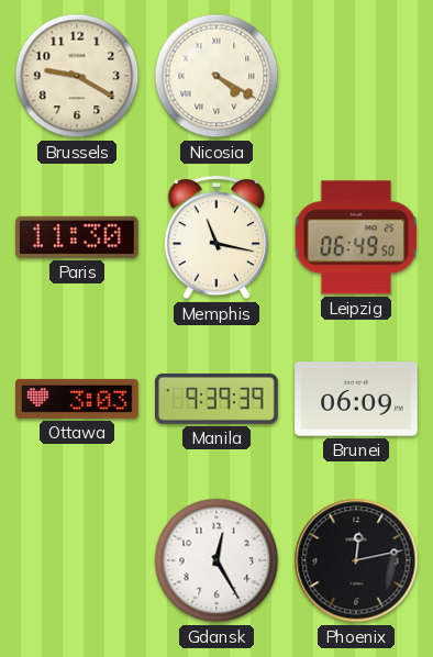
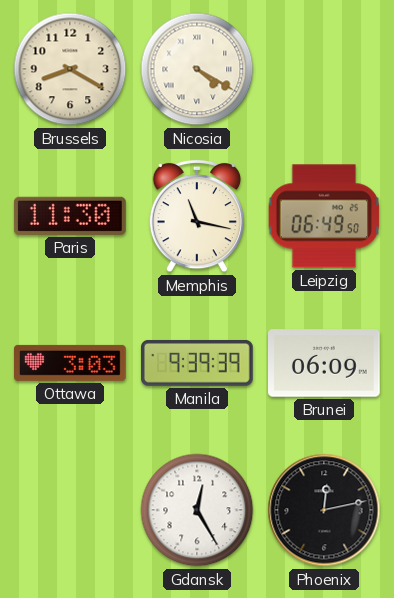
Brussels: 9:20 -> 8:20 (70, 69)
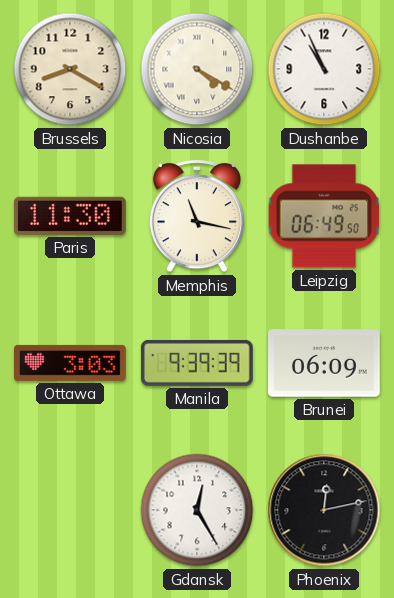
Dushanbe: none -> 10:56 (324, 69)
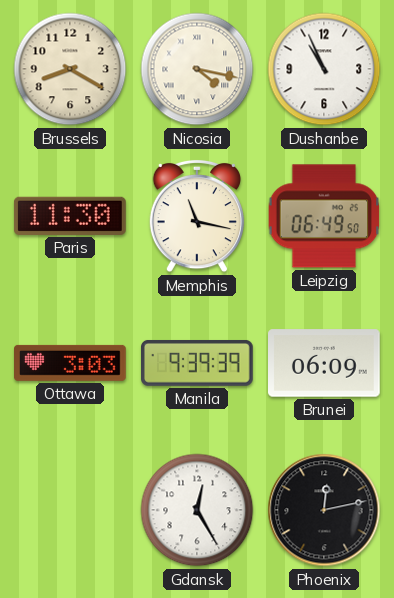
Nicosia: 4:20 -> 4:17 (197, 69)
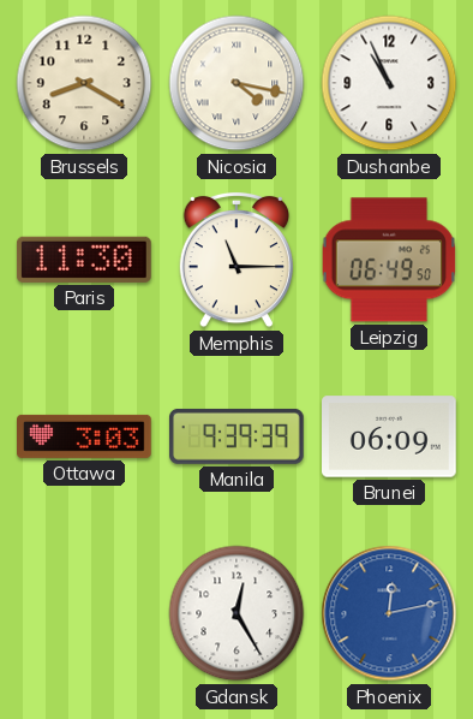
Memphis: 11:17 -> 11:15 (237, 260)
Phoenix dial: black -> blue (389, 613)
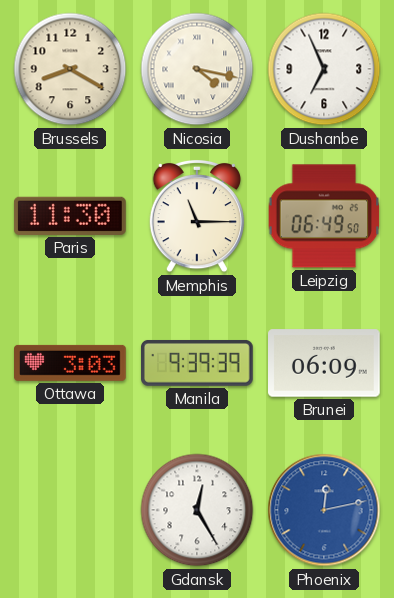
Dushanbe: 10:56 -> 6:56 (324, 69)
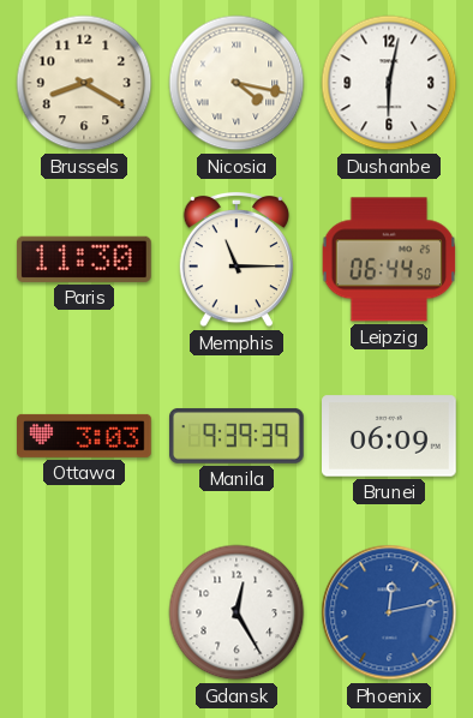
Dushanbe: 6:56 -> 6:02 (389, 83)
Leipzig: 06:49 -> 06:44 (389, 259)
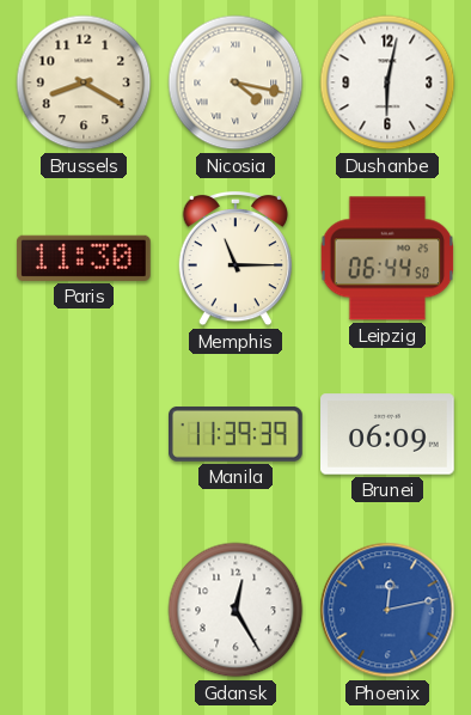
Ottawa: 3:03 -> none (85, 436)
Manila: 9:39 -> 11:39 (237, 434)
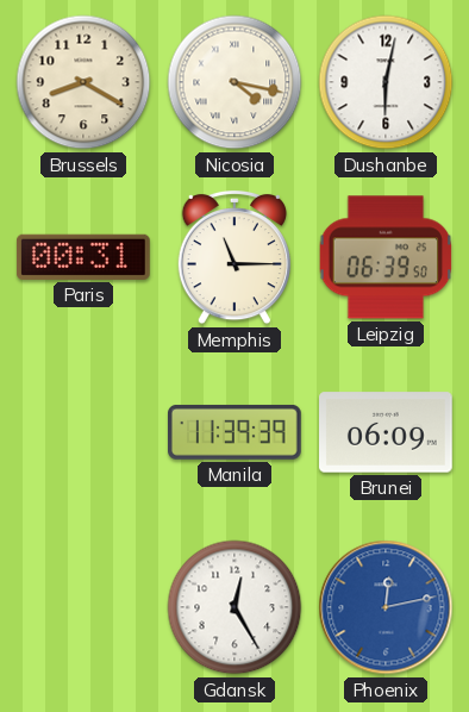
Paris: 11:30 -> 00:31 (83, 257)
Leipzig: 06:44 -> 06:39 (386, 257)
